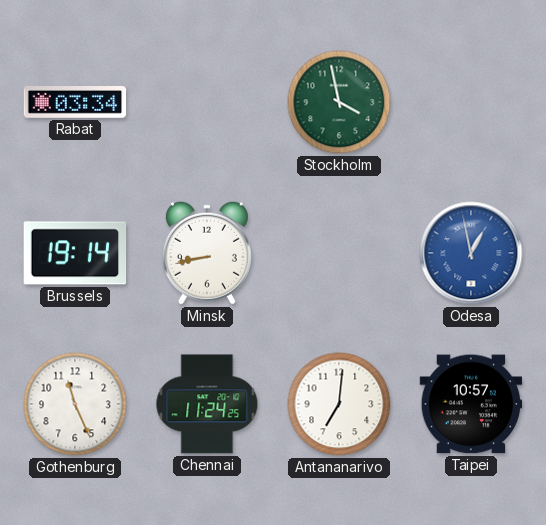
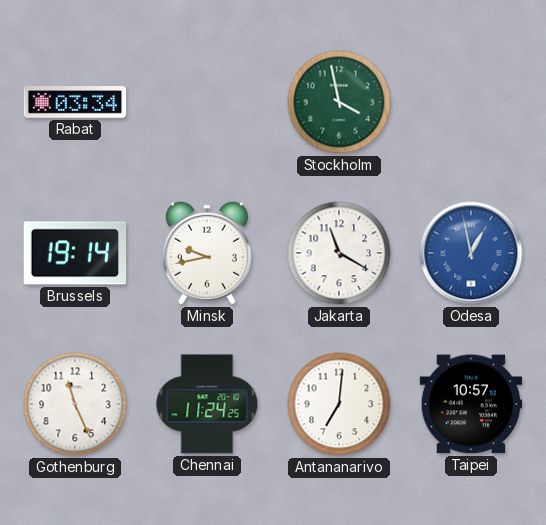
Minsk: 8:43 -> 9:43 (207, 253)
Jakarta: none -> 11:20 (339, 253)
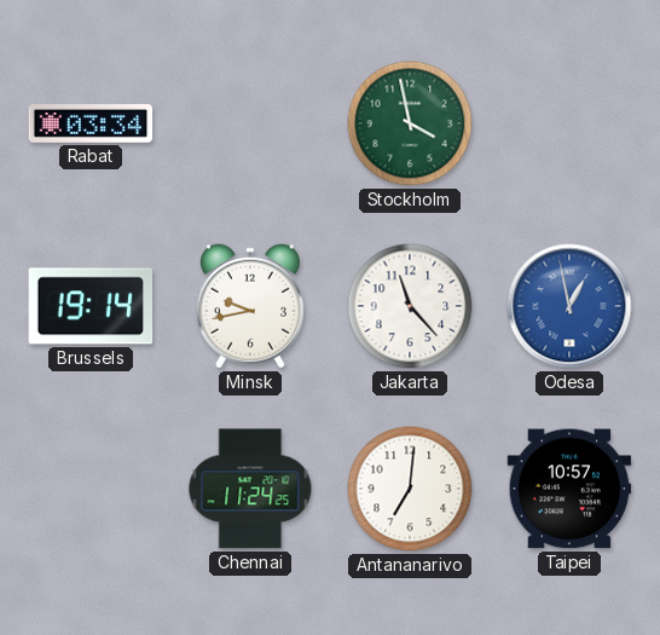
Jakarta: 11:20 -> 11:23 (410, 306)
Gothenburg: 11:26 -> none (75, 404)
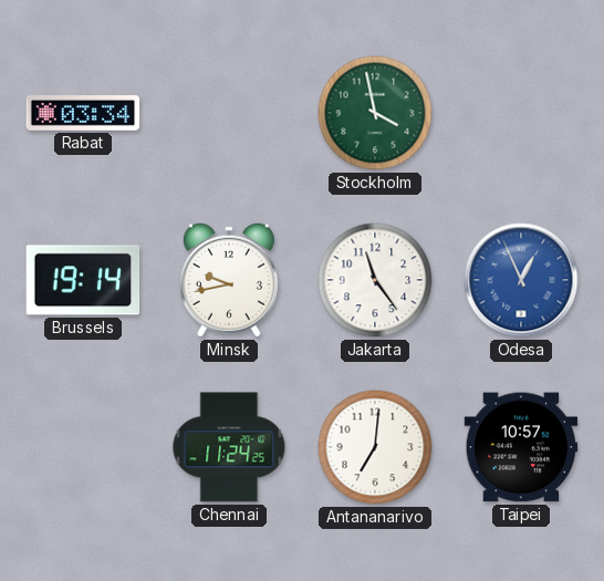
Jakarta: 11:23 -> 11:24 (375, 280)
Odesa: 12:58 -> 12:56 (521, 280)
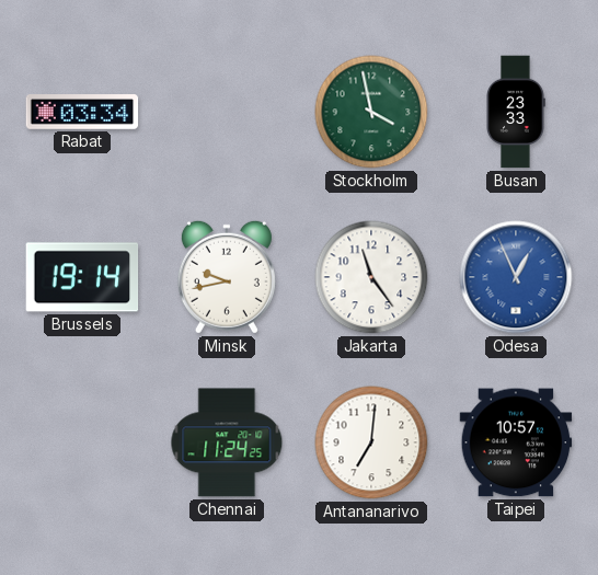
Busan: none -> 23:33 (516, 112)
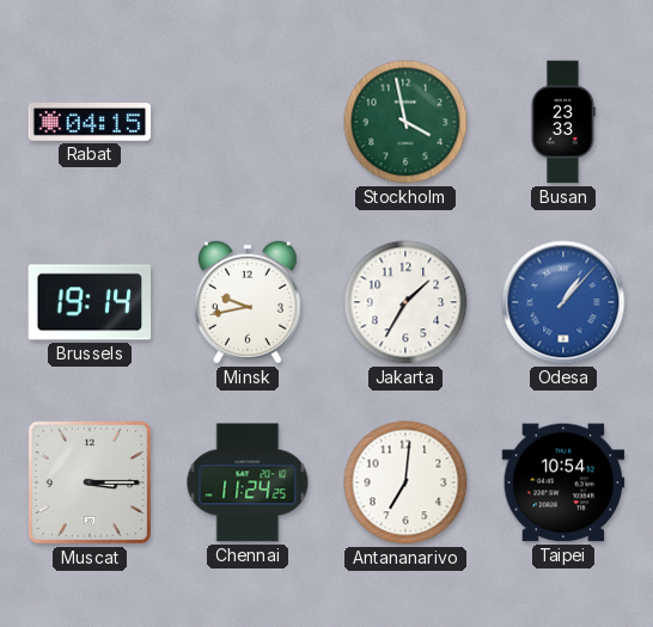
Rabat: 03:34 -> 04:15 (90, 123)
Jakarta: 11:24 -> 1:35 (405, 302)
Odesa: 12:56 -> 1:07 (563, 302)
Muscat: none -> 3:15 (90, 482)
Taipei: 10:57 -> 10:54 (563, 482)
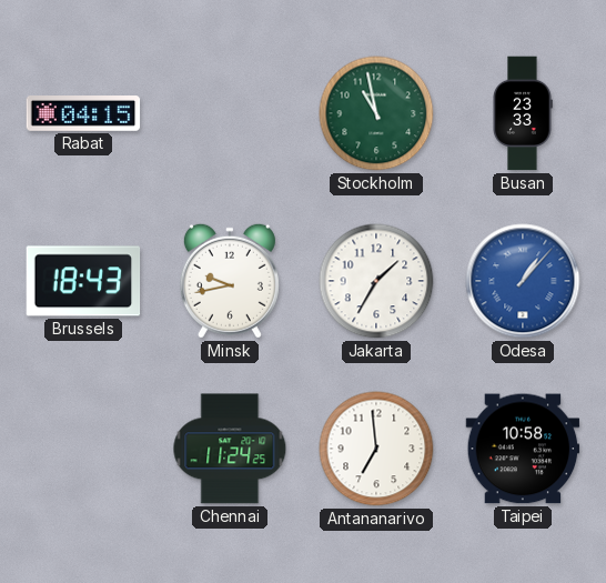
Stockholm: 3:58 -> 10:58 (376, 113)
Brussels: 19:14 -> 18:43 (83, 281)
Muscat: 3:15 -> none (90, 482)
Antananarivo: 7:01 -> 6:59 (376, 449)
Taipei: 10:54 -> 10:58 (523, 449)
